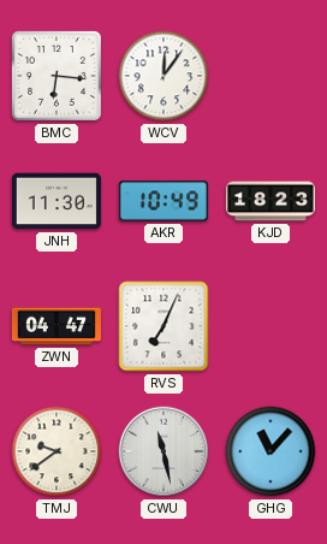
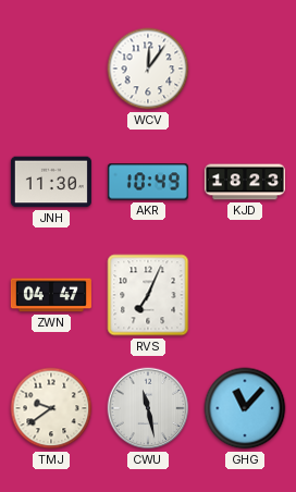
BMC: 6:16 -> none (58, 77)
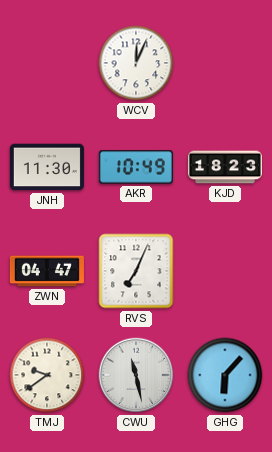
WCV: 12:06 -> 12:04 (136, 63)
GHG: 11:07 -> 6:07 (225, 375)
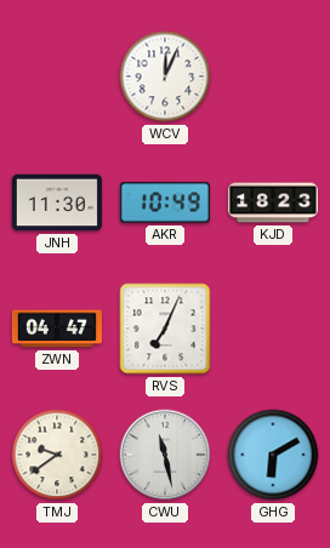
GHG: 6:07 -> 6:10 (273, 455)
